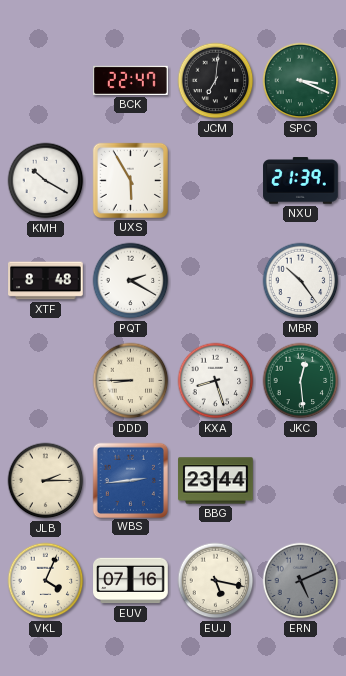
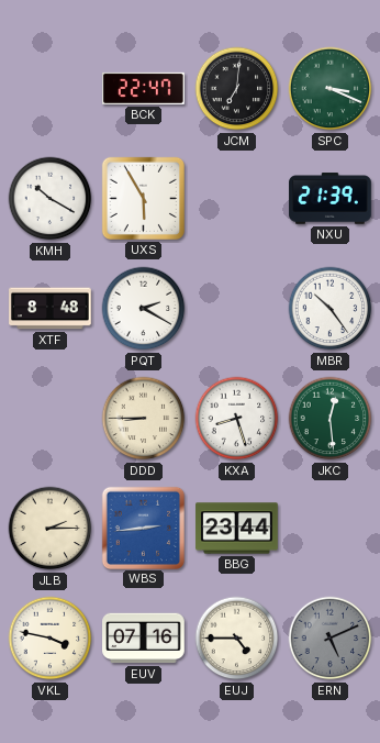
VKL: 4:04 -> 3:47 (51, 639)
EUJ: 5:17 -> 4:45 (237, 639)
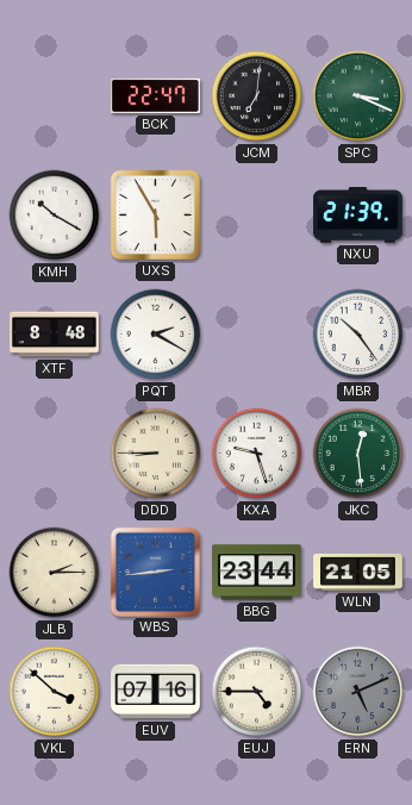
KXA: 8:27 -> 9:27 (257, 454)
WLN: none -> 21:05 (358, 572)
VKL: 3:47 -> 3:52 (55, 692)
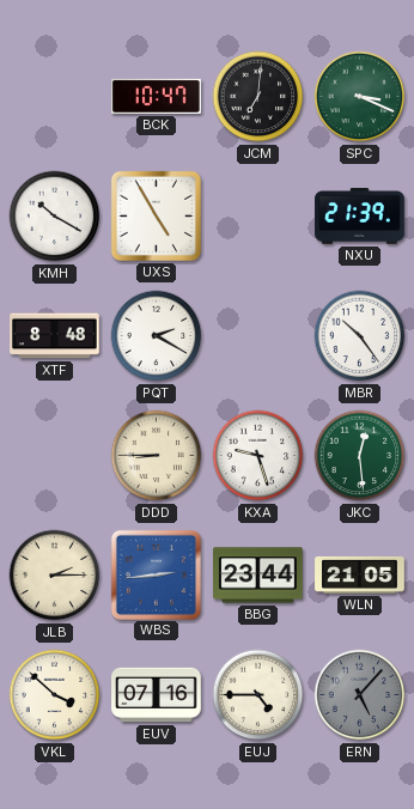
BCK: 22:47 -> 10:47 (157, 96)
UXS: 5:55 -> 4:55 (156, 215)
ERN: 5:11 -> 5:07 (360, 695)
